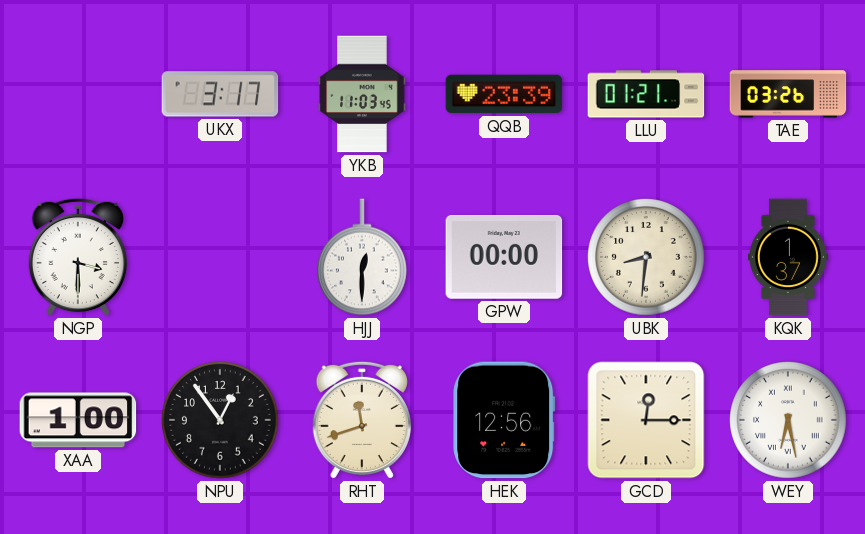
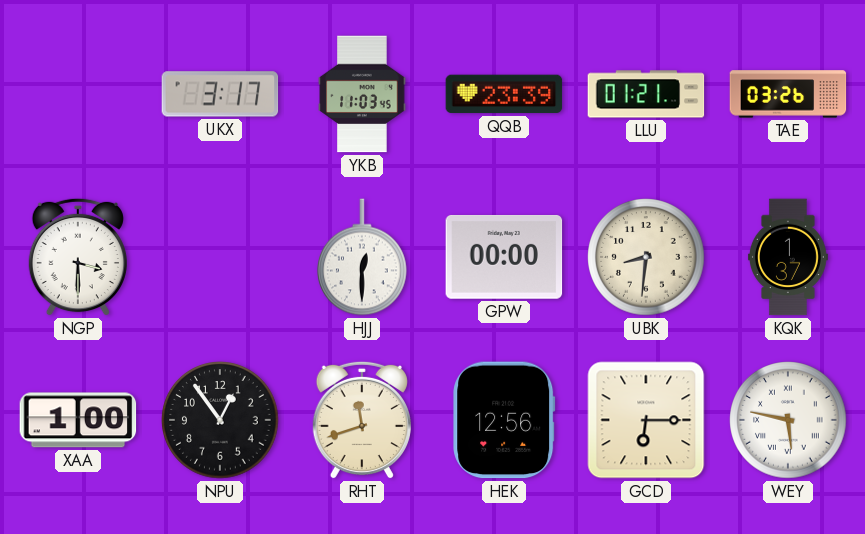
GCD: 12:15 -> 6:15 (646, 420)
WEY: 6:28 -> 5:47 (788, 420)
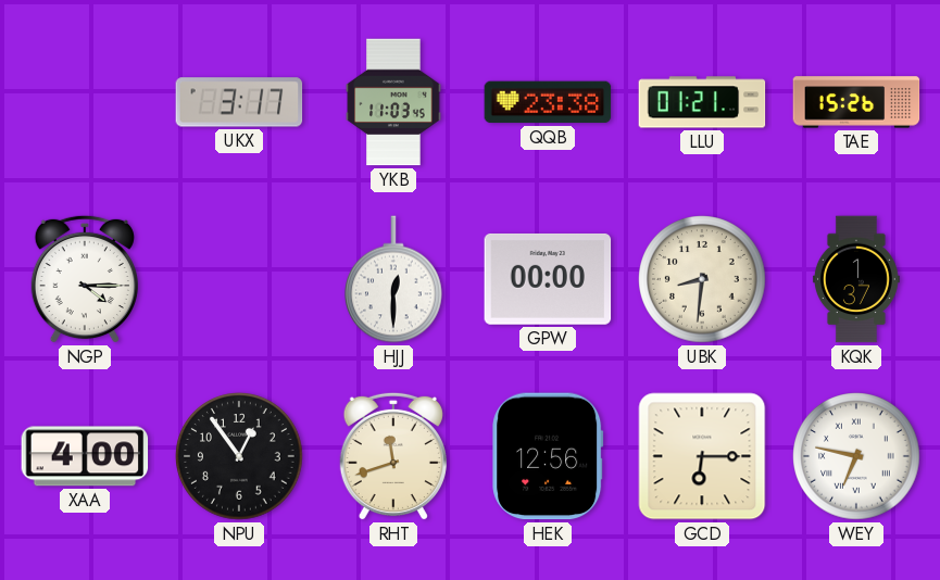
QQB: 23:39 -> 23:38 (548, 102)
TAE: 03:26 -> 15:26 (856, 102)
NGP: 3:30 -> 4:15 (85, 279)
XAA: 1:00 -> 4:00 (85, 456)
WEY: 5:47 -> 6:47 (856, 456)
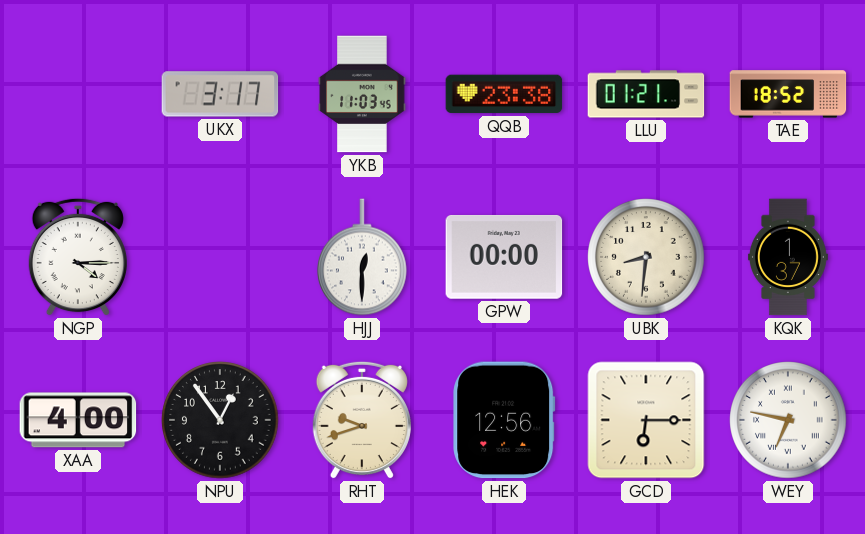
TAE: 15:26 -> 18:52 (788, 94)
RHT: 11:42 -> 9:42 (362, 420)
